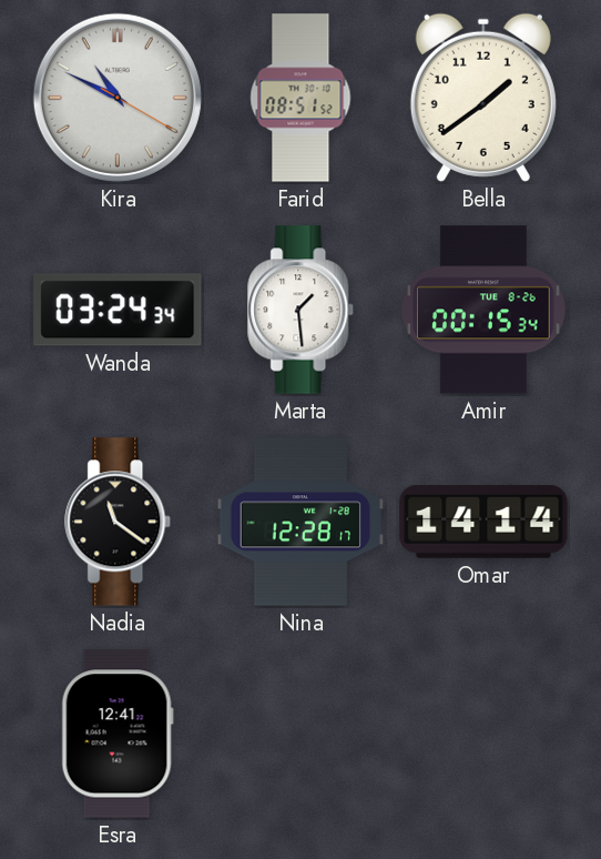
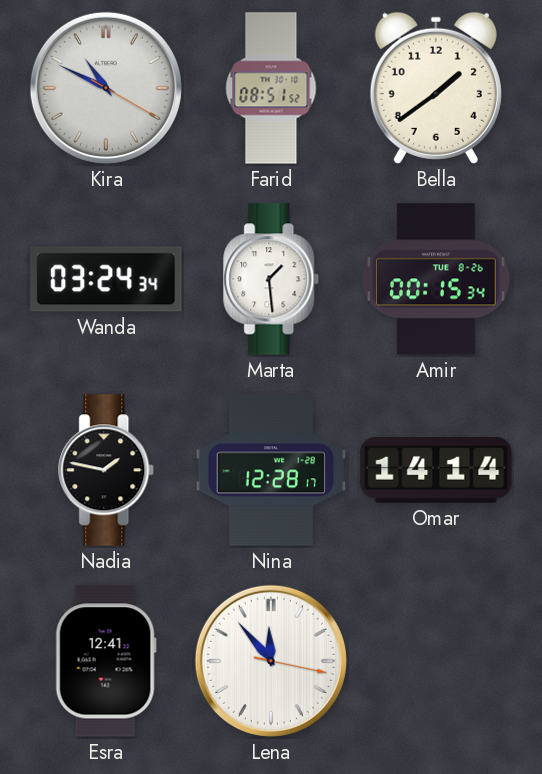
Nadia: 11:21 -> 1:47 (107, 470)
Lena: none -> 11:53 (271, 661)
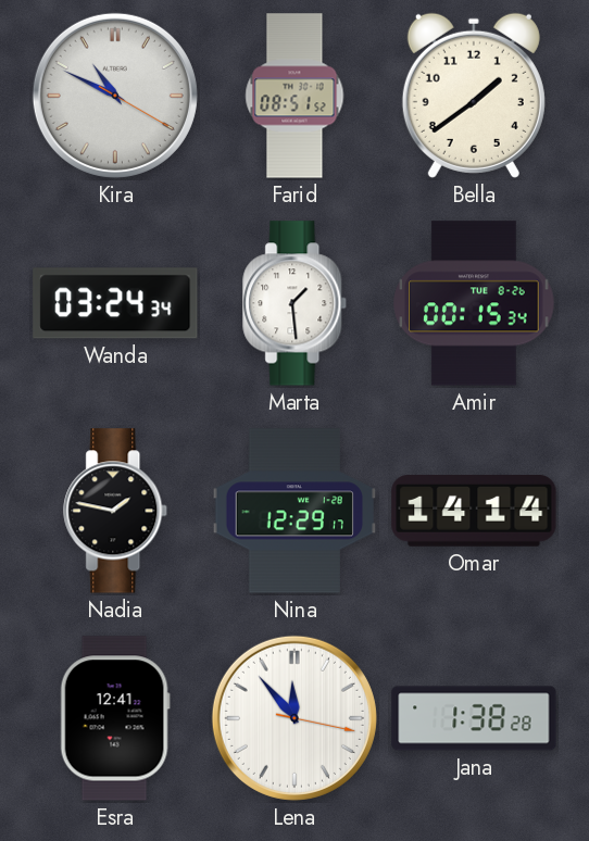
Nina: 12:28 -> 12:29 (294, 511)
Jana: none -> 1:38 (474, 718)
